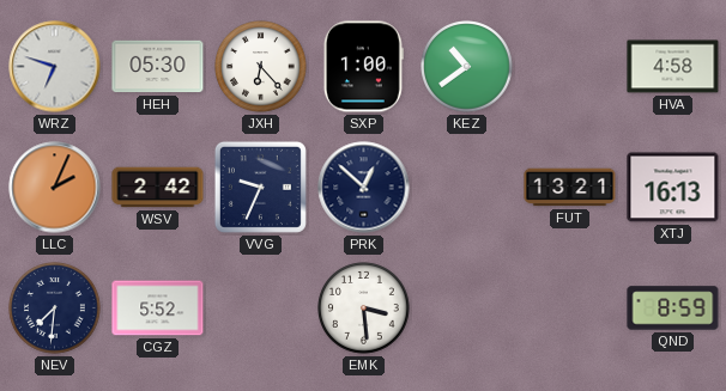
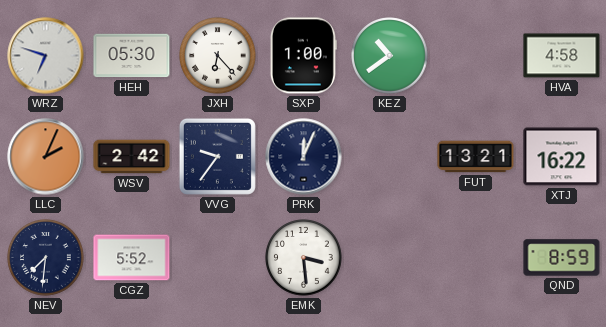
VVG: 9:34 -> 9:36 (217, 156)
PRK: 12:52 -> 12:04 (304, 157)
XTJ: 16:13 -> 16:22 (562, 157)
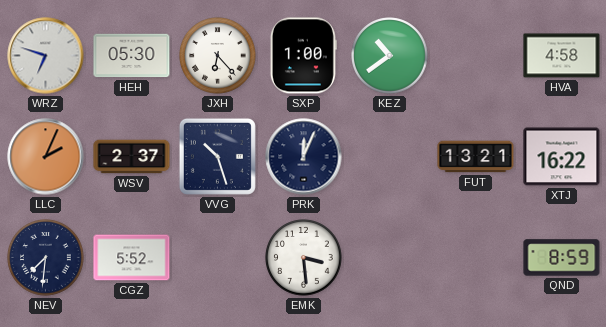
WSV: 2:42 -> 2:37 (132, 157)
VVG: 9:36 -> 10:27 (217, 156)
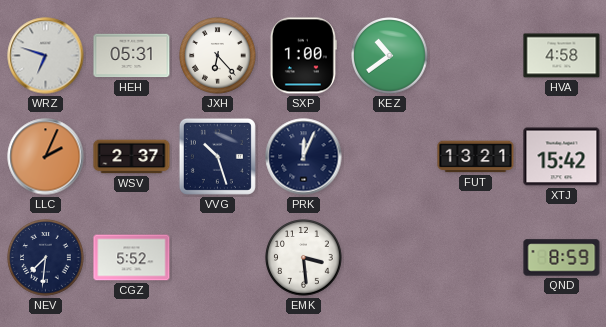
HEH: 05:30 -> 05:31 (132, 56)
XTJ: 16:22 -> 15:42 (562, 157)
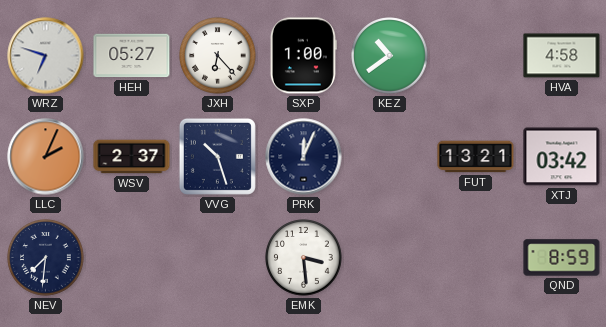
HEH: 05:31 -> 05:27 (132, 56)
XTJ: 15:42 -> 03:42 (562, 157)
CGZ: 5:52 -> none (132, 258)
